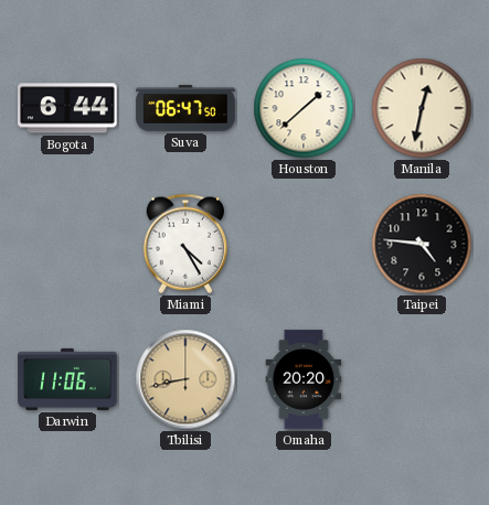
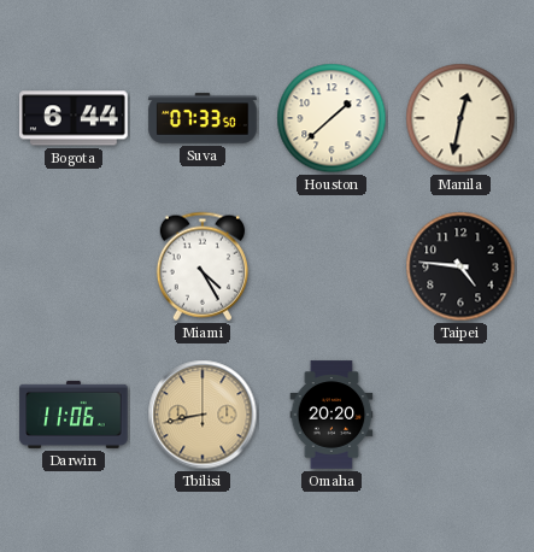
Suva: 06:47 -> 07:33 (203, 118)
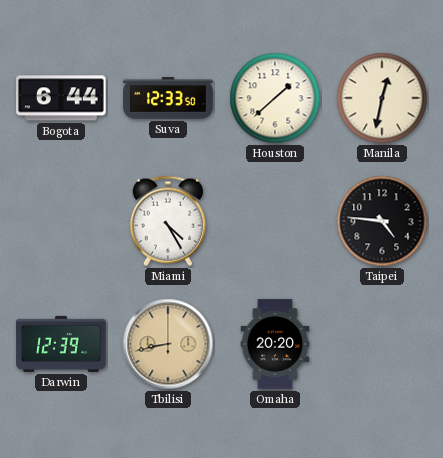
Suva: 07:33 -> 12:33 (168, 98)
Darwin: 11:06 -> 12:39 (61, 344)
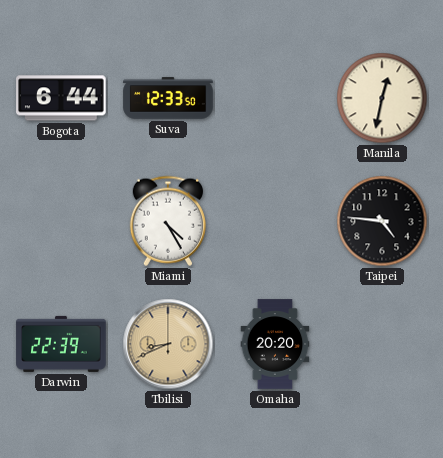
Houston: 1:38 -> none (275, 98)
Darwin: 12:39 -> 22:39 (61, 344)
Tbilisi: 8:43 -> 8:41 (168, 344)
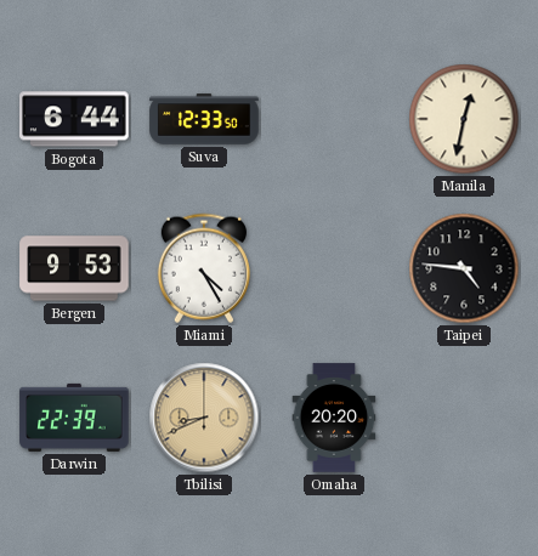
Bergen: none -> 9:53 (74, 268)
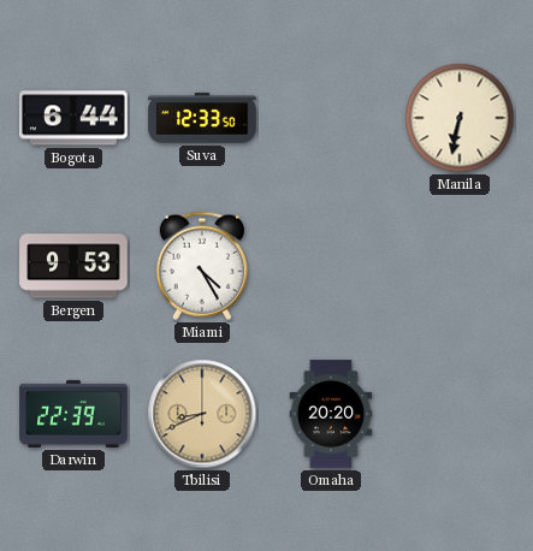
Manila: 12:32 -> 6:32 (460, 118)
Taipei: 4:46 -> none (464, 268)
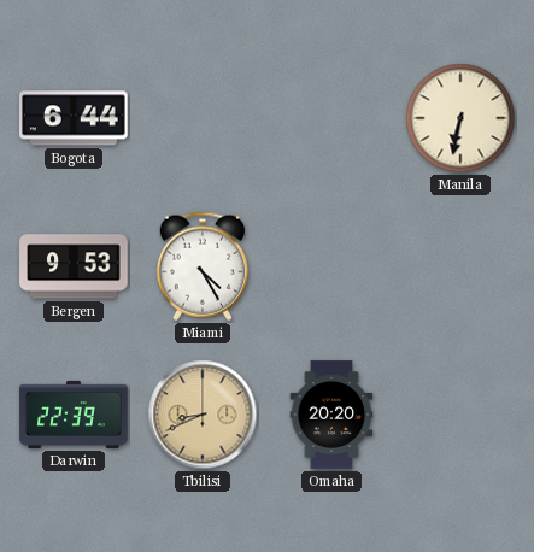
Suva: 12:33 -> none (202, 118)
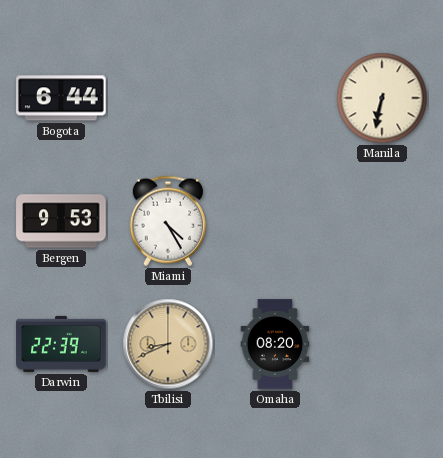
Omaha: 20:20 -> 08:20 (275, 344)
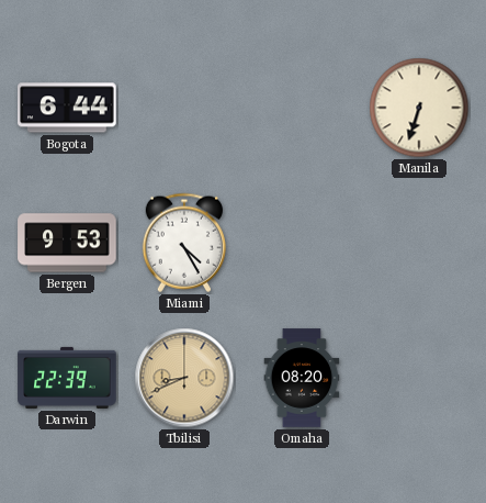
Manila: 6:32 -> 6:33 (419, 108)
